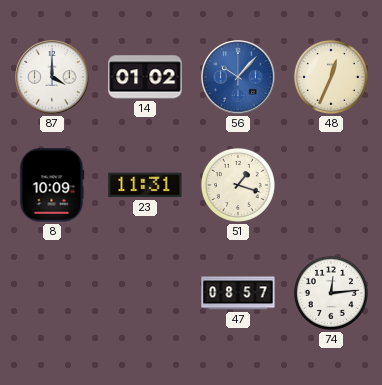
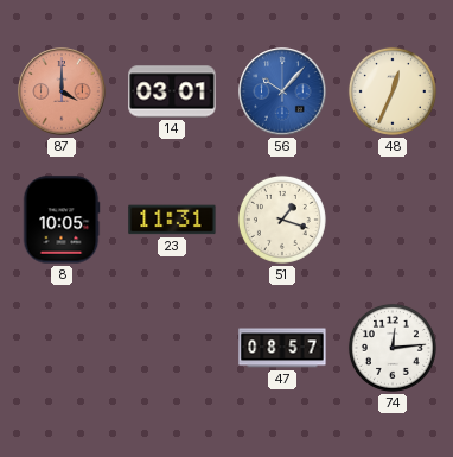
87 dial: white -> salmon (62, 91)
14: 01:02 -> 03:01 (172, 91)
8: 10:09 -> 10:05 (62, 220)
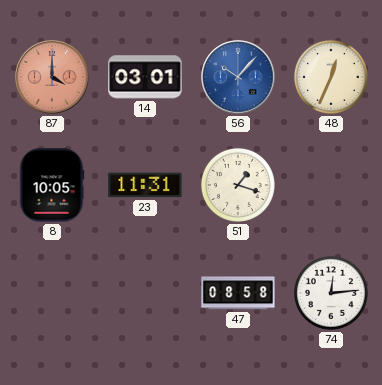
47: 08:57 -> 08:58 (238, 293)
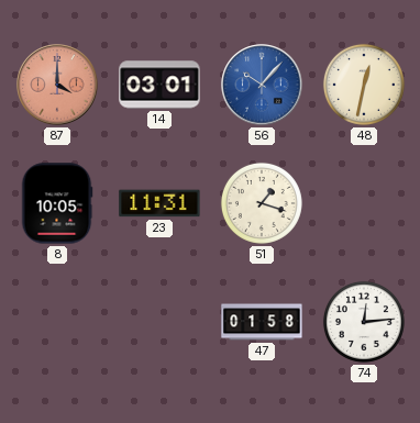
48: 12:34 -> 12:32 (364, 85)
47: 08:58 -> 01:58 (262, 322)
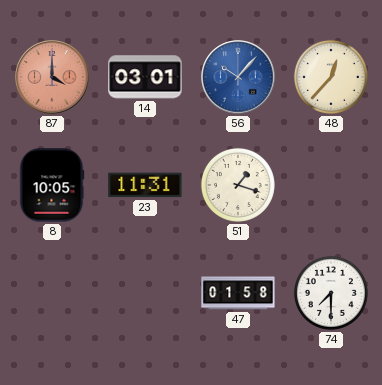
48: 12:32 -> 12:37 (331, 77)
74: 12:14 -> 7:30 (331, 293)
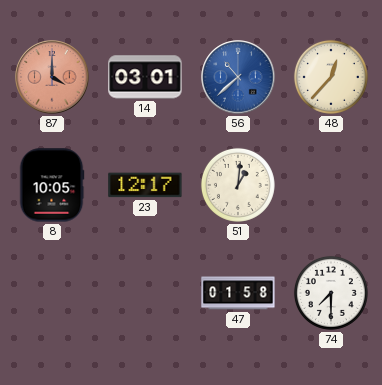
56: 10:07 -> 10:38 (238, 77)
23: 11:31 -> 12:17 (145, 185)
51: 1:18 -> 1:01 (238, 185)
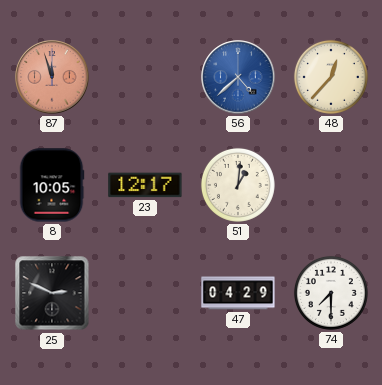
87: 4:00 -> 11:57 (52, 77)
14: 03:01 -> none (145, 77)
56: 10:38 -> 4:38 (238, 77)
25: none -> 2:49 (52, 293)
47: 01:58 -> 04:29 (238, 293)
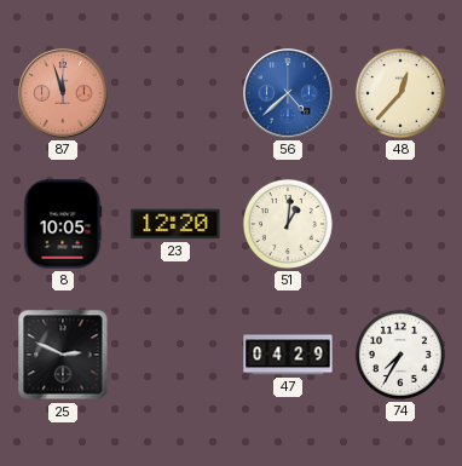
23: 12:17 -> 12:20 (175, 224)
74: 7:30 -> 7:35 (400, 355)
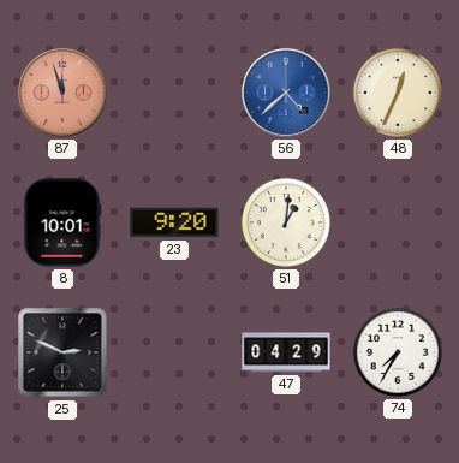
48: 12:37 -> 12:34 (398, 93)
8: 10:05 -> 10:01 (62, 222)
23: 12:20 -> 9:20 (174, 222)
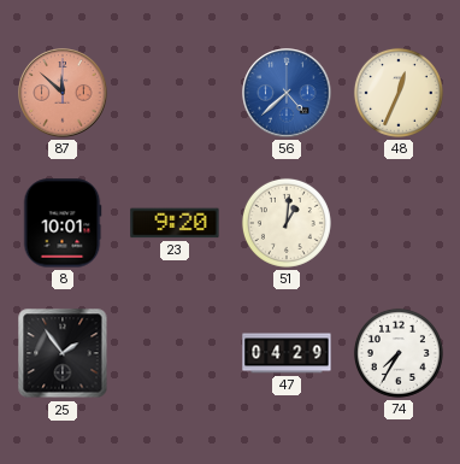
87: 11:57 -> 11:52 (63, 93)
25: 2:49 -> 1:54 (63, 353)
